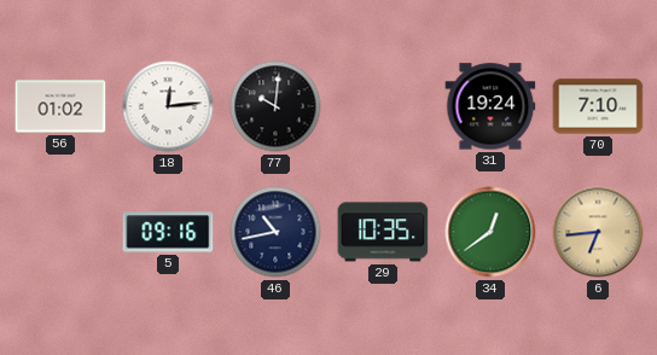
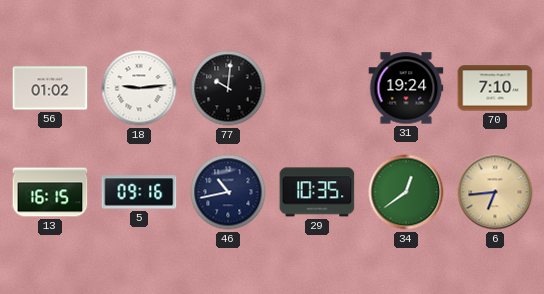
18: 12:14 -> 9:14 (139, 88)
13: none -> 16:15 (50, 192)
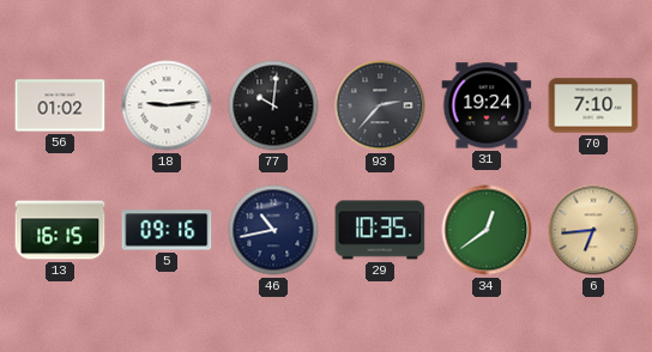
93: none -> 2:37 (380, 105)
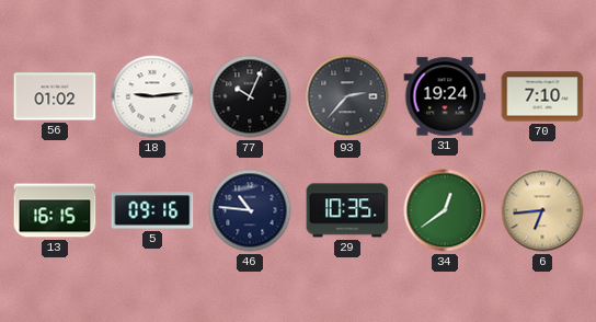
77: 10:01 -> 10:04 (250, 96)
46: 10:43 -> 10:46 (250, 210)
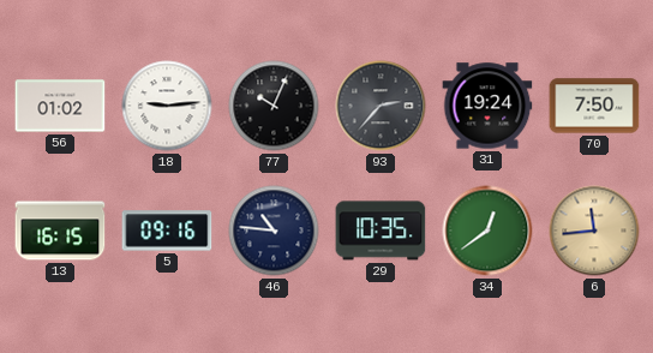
70: 7:10 -> 7:50 (594, 106)
6: 6:44 -> 11:44 (594, 231)
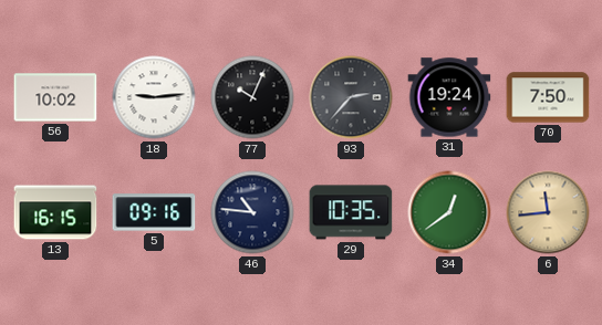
56: 01:02 -> 10:02 (55, 97)
